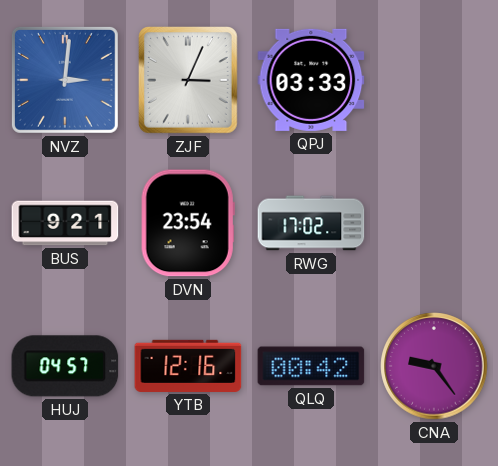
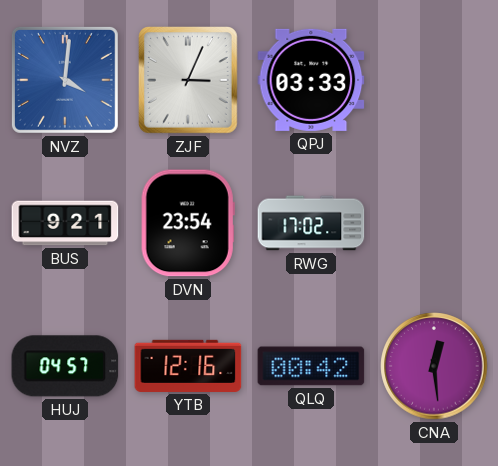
NVZ: 3:01 -> 4:01 (65, 80)
CNA: 9:24 -> 12:29 (434, 366)
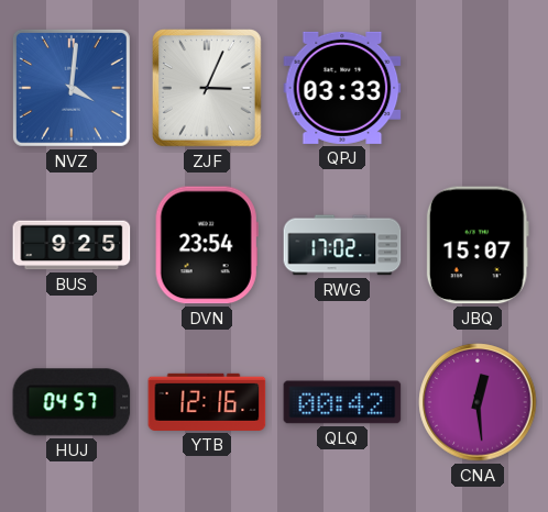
BUS: 9:21 -> 9:25 (72, 245)
JBQ: none -> 15:07 (478, 245)
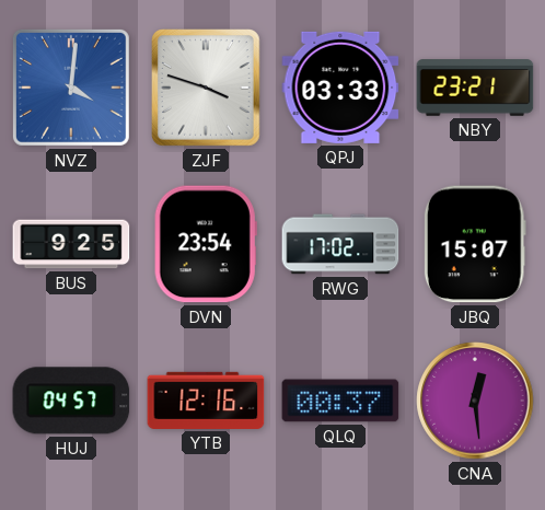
ZJF: 3:04 -> 3:48 (207, 89)
NBY: none -> 23:21 (475, 88)
QLQ: 00:42 -> 00:37 (340, 401)
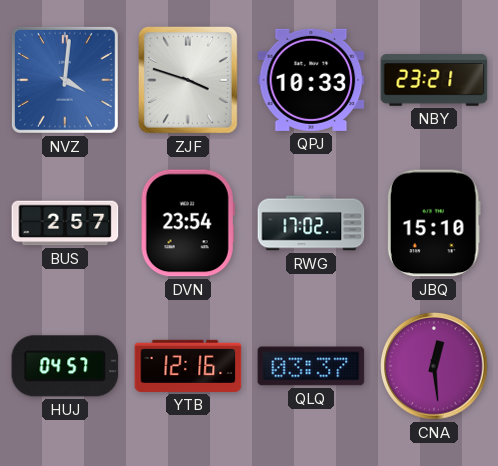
QPJ: 03:33 -> 10:33 (311, 80)
BUS: 9:25 -> 2:57 (65, 223)
JBQ: 15:07 -> 15:10 (434, 223)
QLQ: 00:37 -> 03:37 (311, 366)
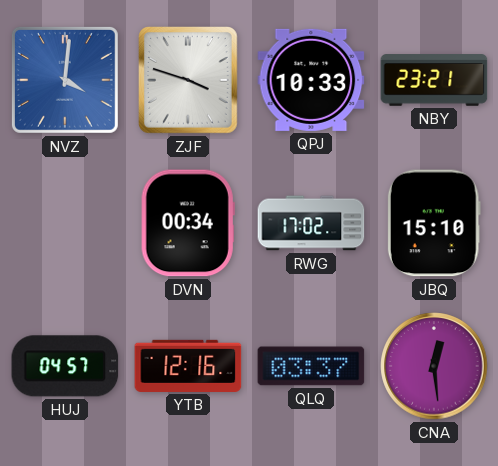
BUS: 2:57 -> none (65, 223)
DVN: 23:54 -> 00:34 (188, 223)
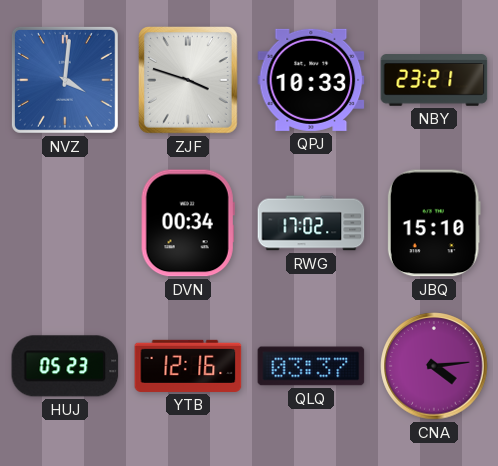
HUJ: 04:57 -> 05:23 (65, 366)
CNA: 12:29 -> 4:14 (434, 366)
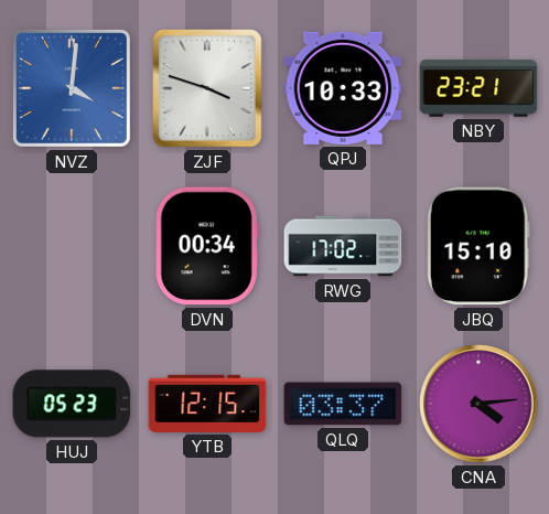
YTB: 12:16 -> 12:15 (207, 404)
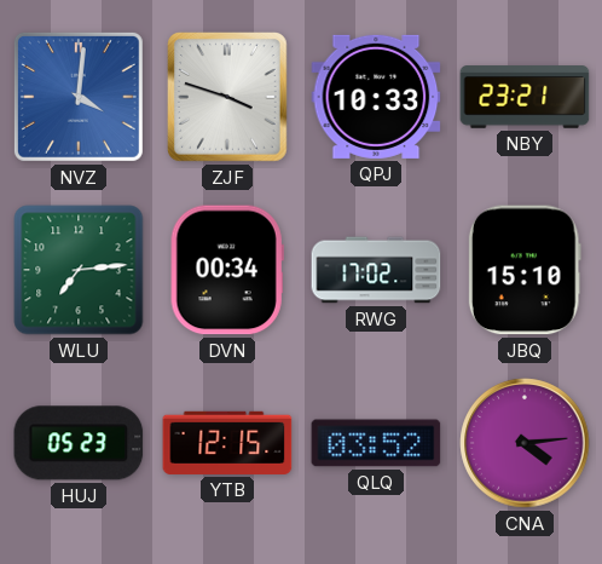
WLU: none -> 7:14 (79, 270)
QLQ: 03:37 -> 03:52 (376, 443)
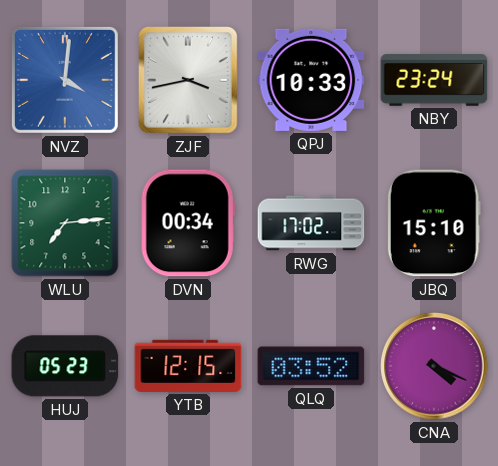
ZJF: 3:48 -> 3:43 (189, 81)
NBY: 23:21 -> 23:24 (434, 80)
CNA: 4:14 -> 4:19 (434, 366)
